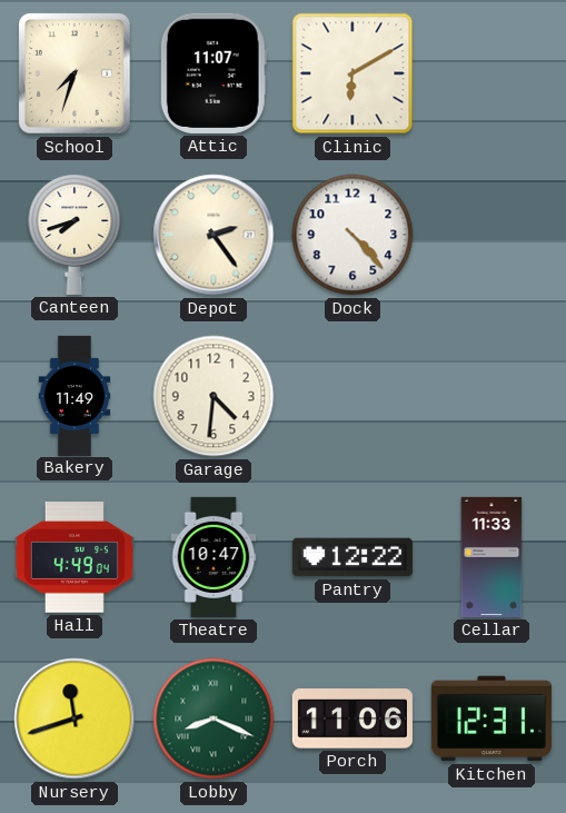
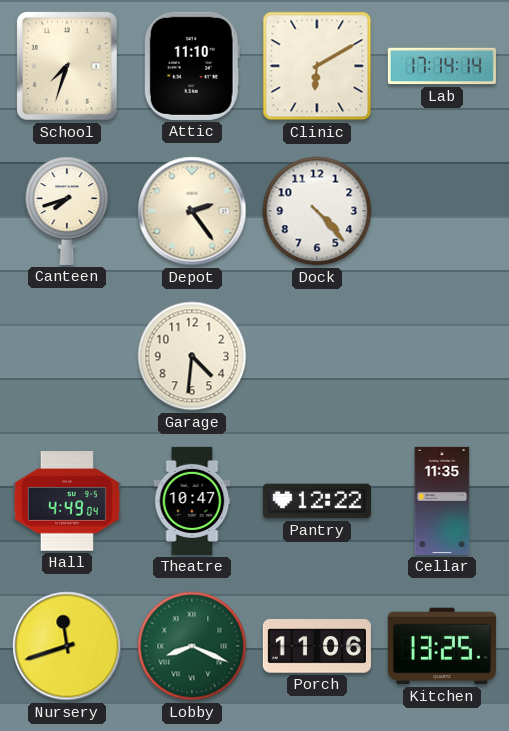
Attic: 11:07 -> 11:10 (192, 66)
Lab: none -> 17:14 (442, 66)
Bakery: 11:49 -> none (75, 395)
Cellar: 11:33 -> 11:35 (442, 501)
Kitchen: 12:31 -> 13:25 (442, 646)
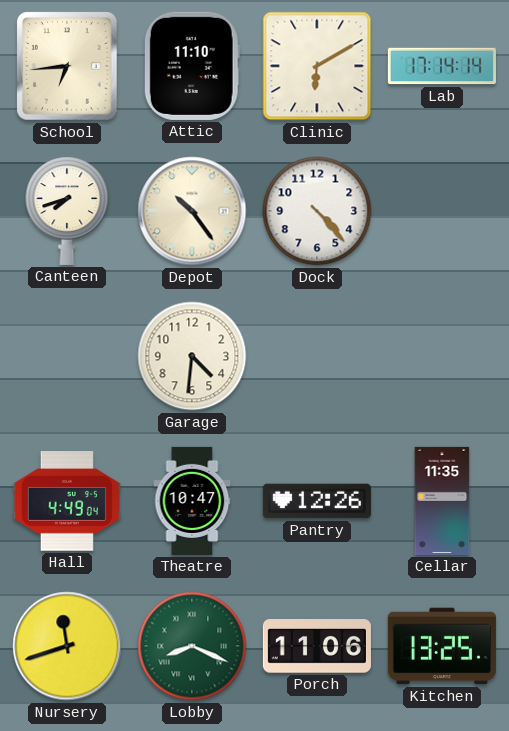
School: 7:33 -> 6:44 (68, 67)
Depot: 2:24 -> 10:24 (192, 211)
Pantry: 12:22 -> 12:26 (317, 501)
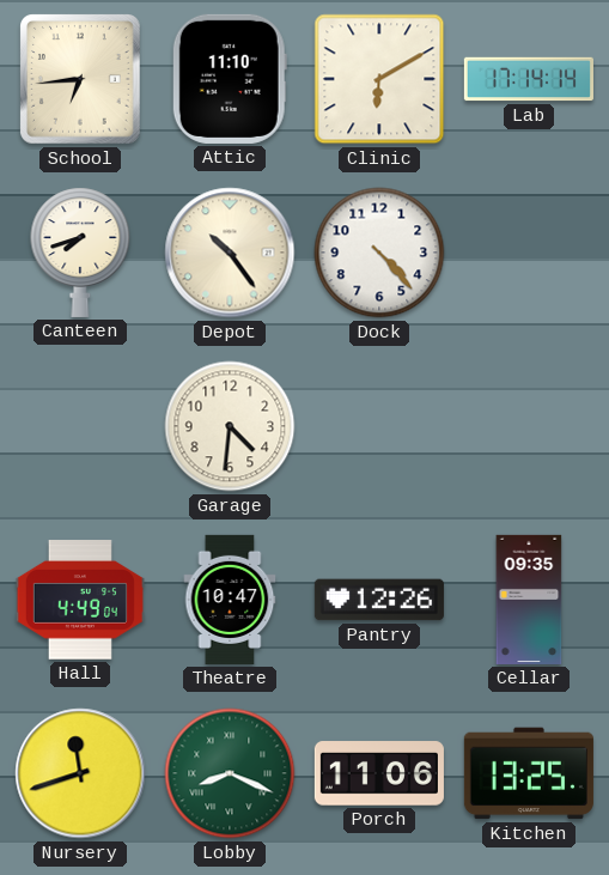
Cellar: 11:35 -> 09:35 (529, 600)
